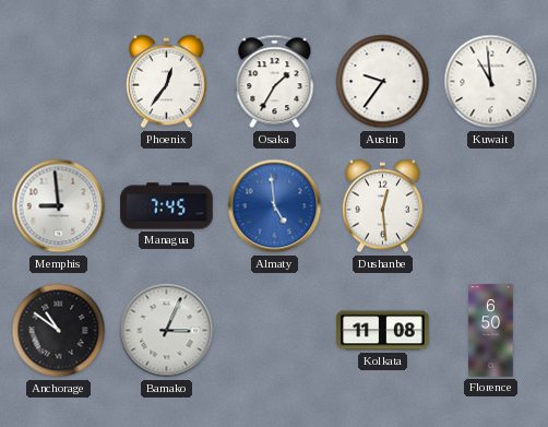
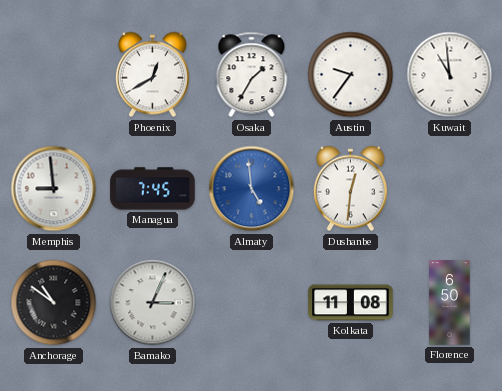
Phoenix: 12:36 -> 12:40 (152, 75)
Dushanbe: 12:29 -> 12:31 (350, 189)
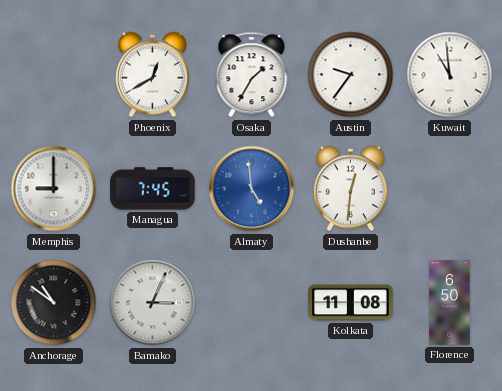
Memphis: 8:59 -> 9:00 (54, 189)
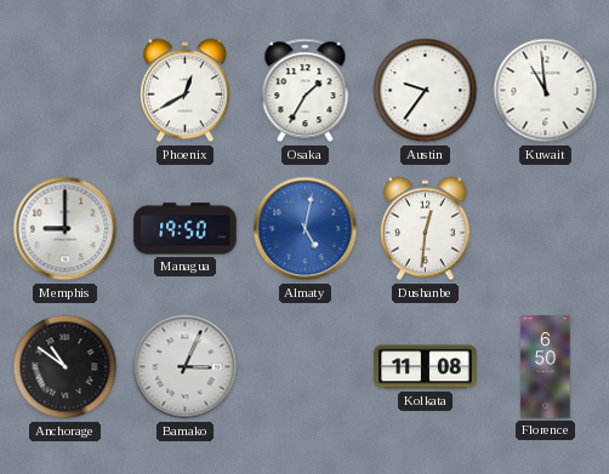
Managua: 7:45 -> 19:50 (186, 229)
Almaty: 4:59 -> 5:02 (306, 229)
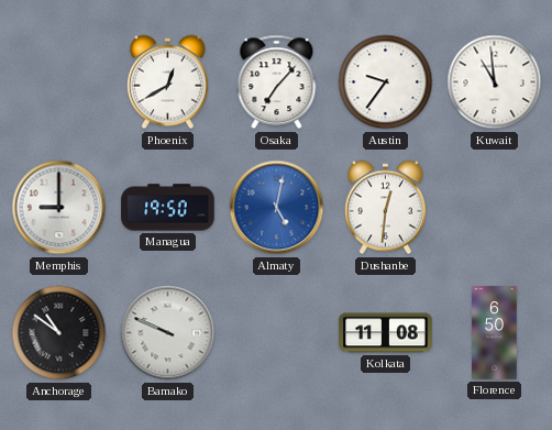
Osaka: 1:35 -> 7:07 (277, 82)
Bamako: 3:04 -> 9:49 (168, 333)
